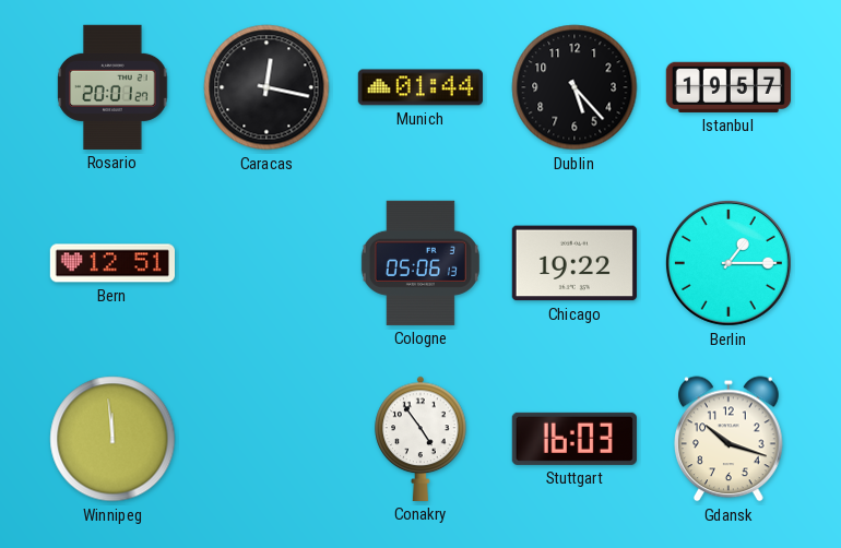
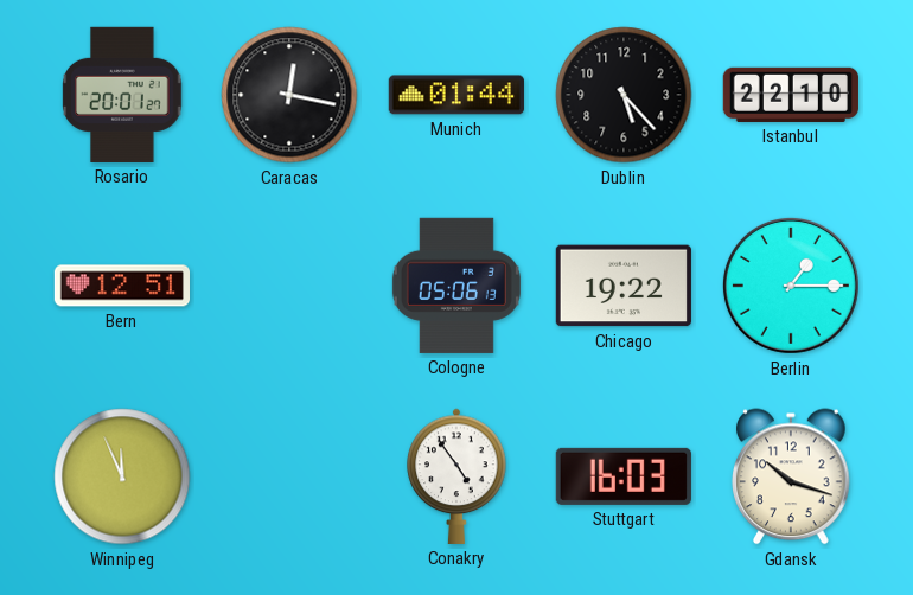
Istanbul: 19:57 -> 22:10 (791, 95)
Winnipeg: 11:59 -> 11:56 (122, 476)
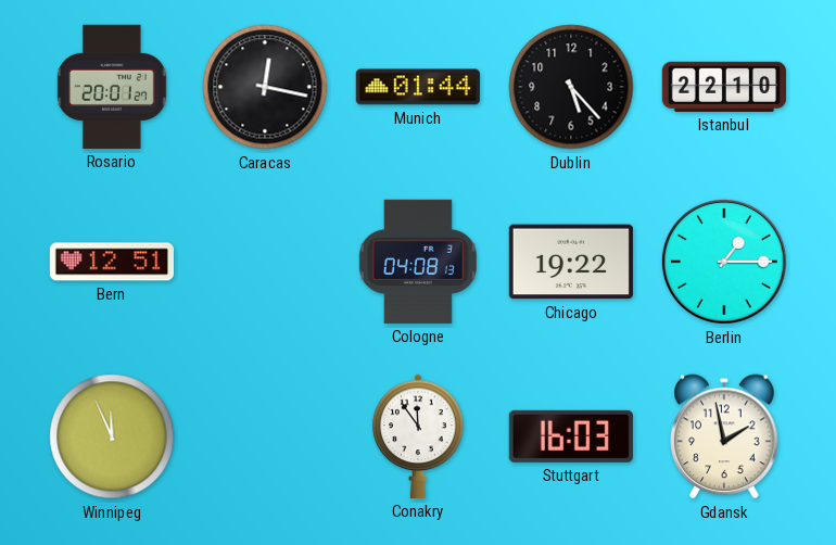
Cologne: 05:06 -> 04:08 (418, 262)
Conakry: 4:54 -> 11:54 (418, 436)
Gdansk: 10:18 -> 1:58 (724, 436)
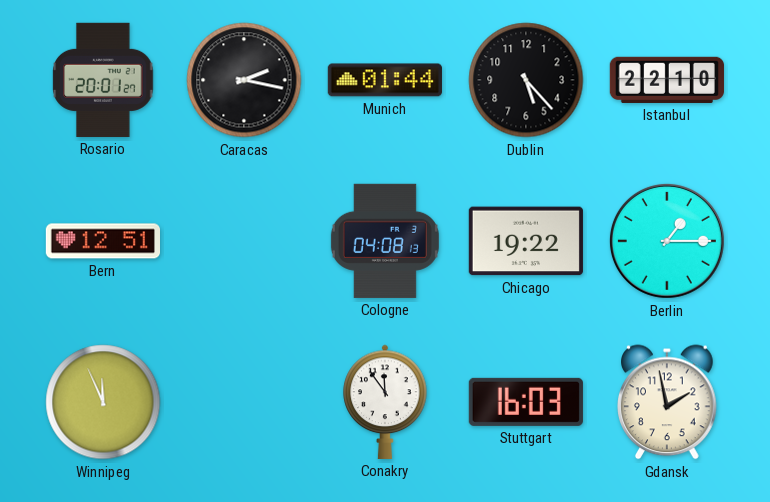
Caracas: 12:17 -> 2:17 (244, 80)
